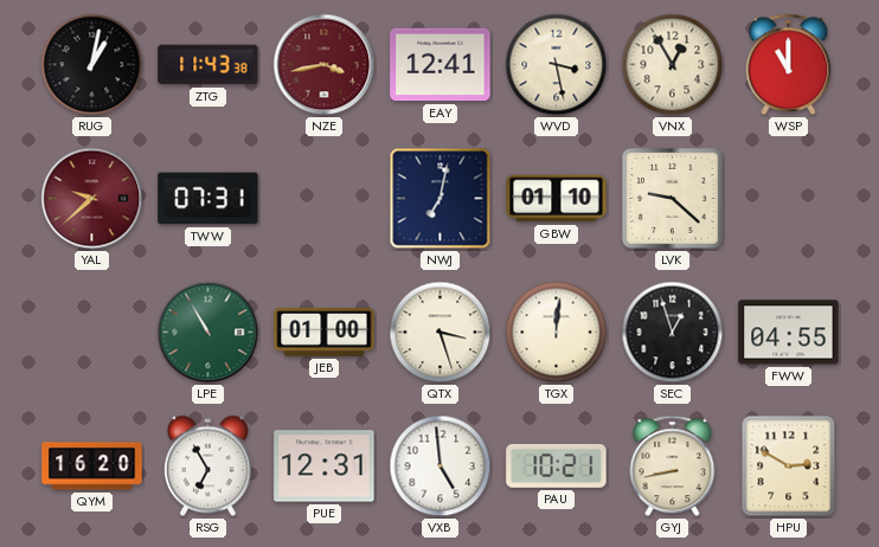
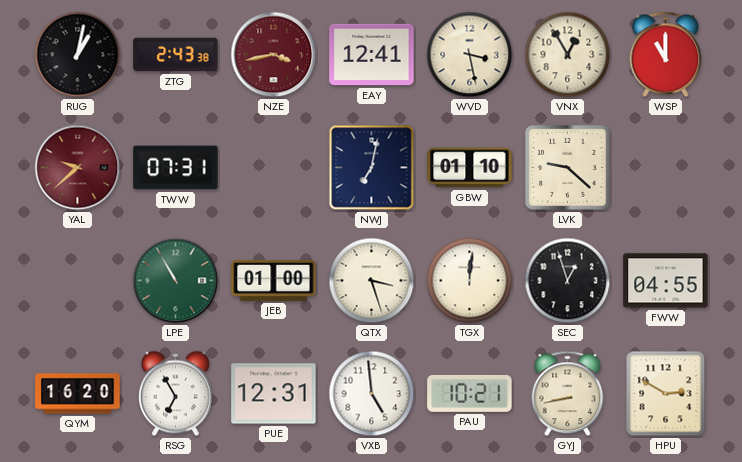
ZTG: 11:43 -> 2:43 (176, 55)
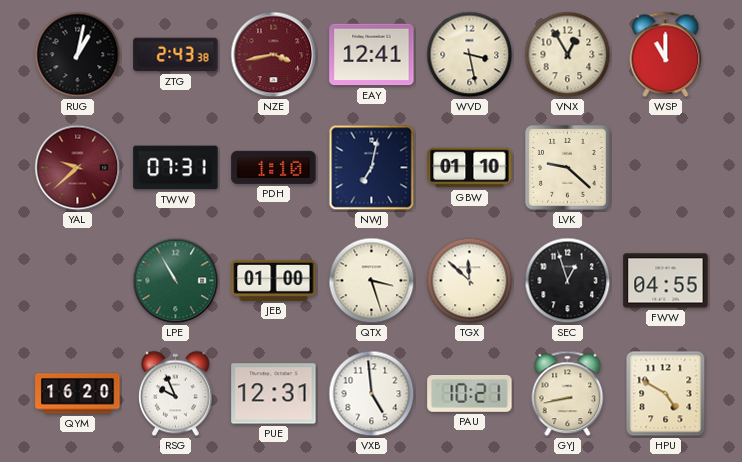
PDH: none -> 1:10 (274, 167)
TGX: 12:01 -> 11:52 (470, 281)
RSG: 6:55 -> 9:56 (176, 394)
HPU: 2:50 -> 4:50 (666, 394)
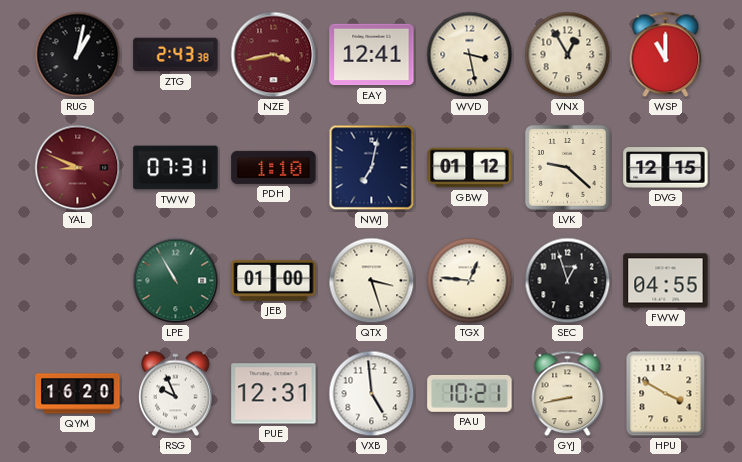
YAL: 9:38 -> 8:49 (78, 168)
GBW: 01:10 -> 01:12 (470, 168)
DVG: none -> 12:15 (666, 168)
TGX: 11:52 -> 12:46 (470, 281)
HPU: 4:50 -> 3:50 (666, 394)
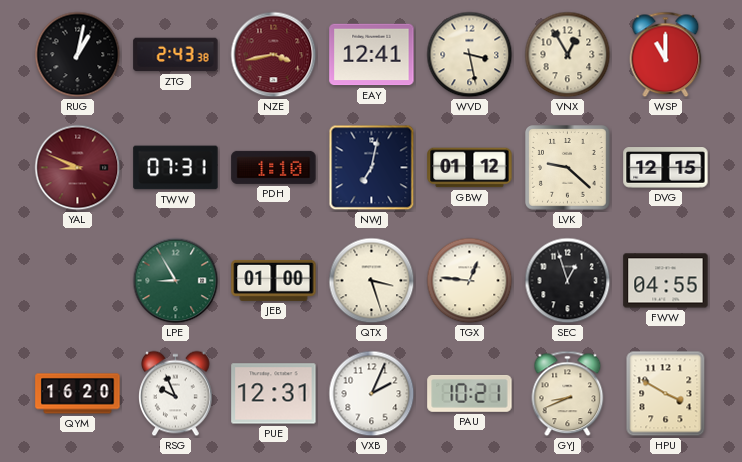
LPE: 10:55 -> 8:55 (176, 281)
VXB: 4:59 -> 2:04 (372, 394)
GYJ: 8:43 -> 8:41 (568, 394)
